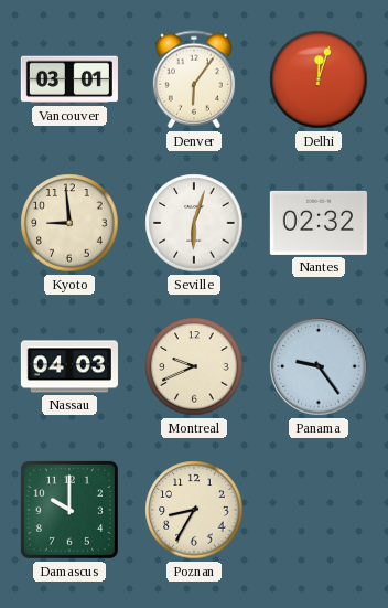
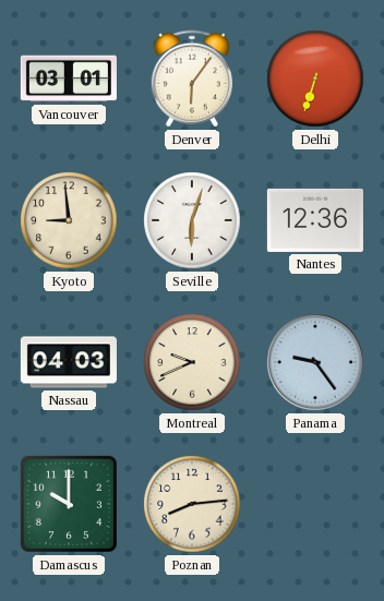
Delhi: 12:03 -> 6:33 (315, 79)
Nantes: 02:32 -> 12:36 (315, 220)
Poznan: 8:35 -> 8:14 (192, 504)
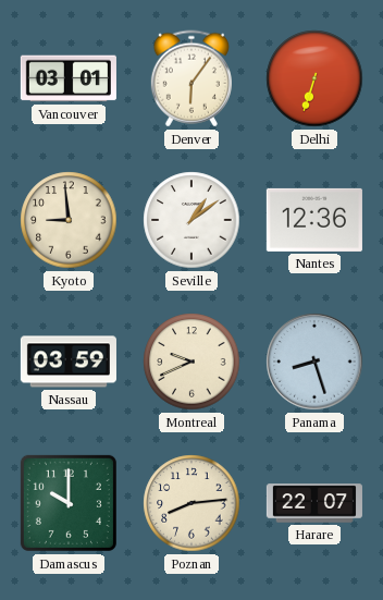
Seville: 6:03 -> 1:09 (191, 220)
Nassau: 04:03 -> 03:59 (69, 362)
Panama: 9:24 -> 8:27 (314, 362)
Harare: none -> 22:07 (314, 503)
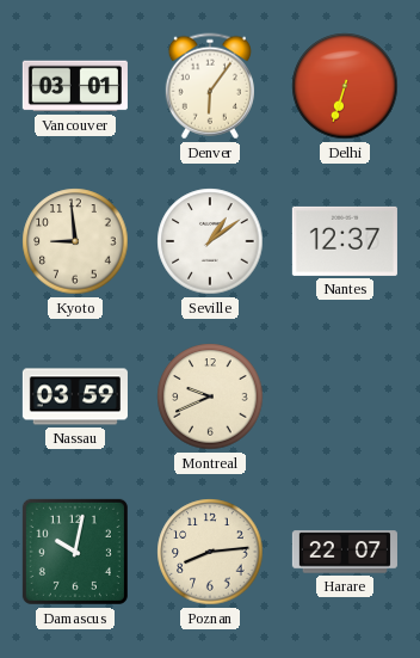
Nantes: 12:36 -> 12:37 (345, 241)
Panama: 8:27 -> none (314, 362)
Damascus: 10:00 -> 10:02 (75, 552)
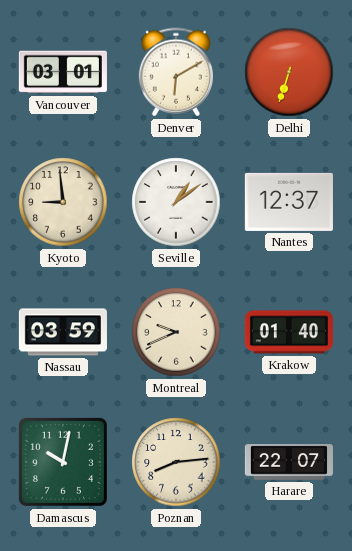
Denver: 6:06 -> 6:10 (176, 72)
Krakow: none -> 01:40 (289, 332)
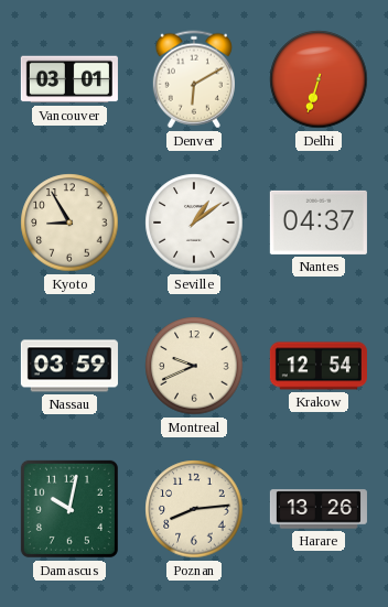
Kyoto: 8:59 -> 8:55 (69, 223)
Nantes: 12:37 -> 04:37 (319, 223)
Krakow: 01:40 -> 12:54 (319, 366)
Harare: 22:07 -> 13:26 (319, 509)
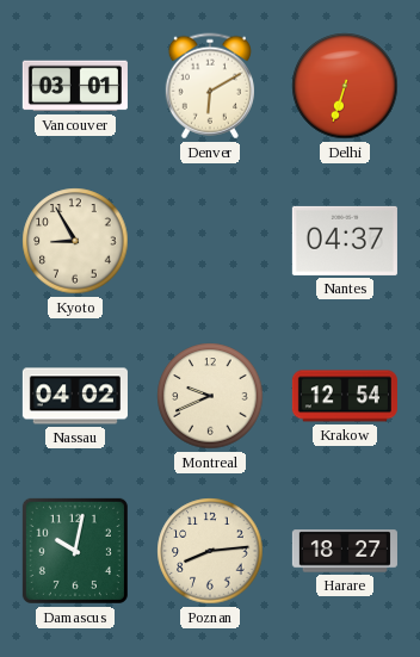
Seville: 1:09 -> none (194, 223)
Nassau: 03:59 -> 04:02 (75, 396)
Harare: 13:26 -> 18:27 (345, 551)
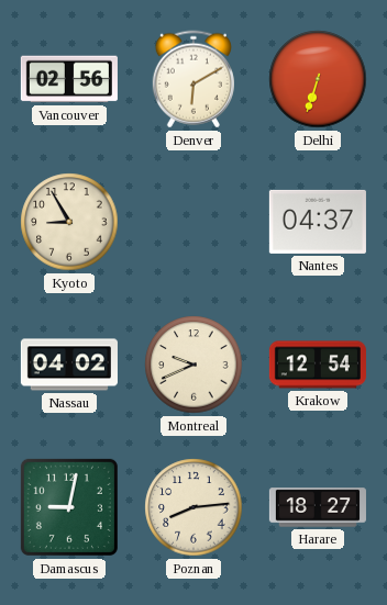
Vancouver: 03:01 -> 02:56 (69, 79)
Damascus: 10:02 -> 9:02 (69, 507)
